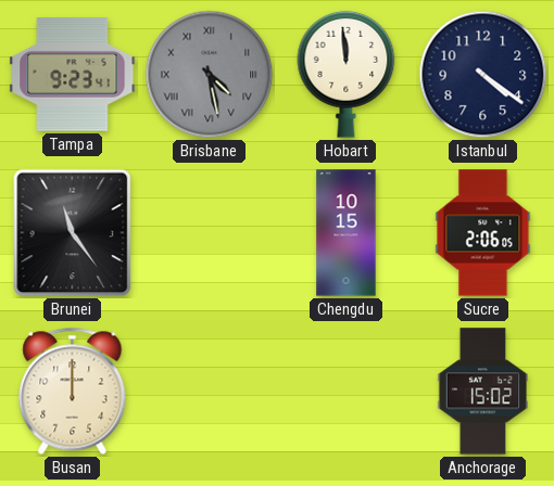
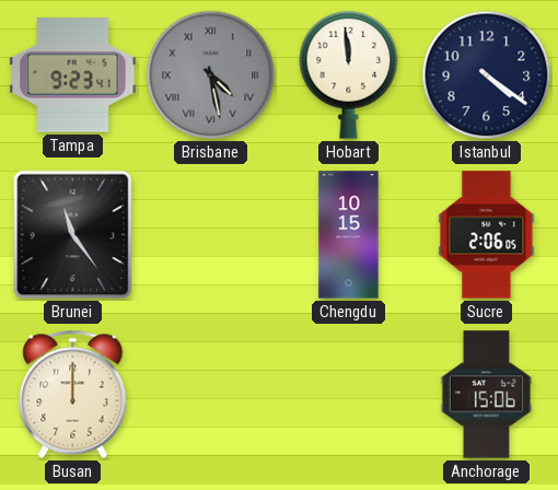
Anchorage: 15:02 -> 15:06 (487, 395)
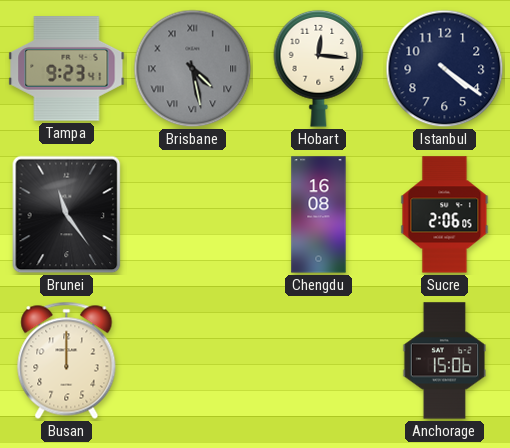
Hobart: 11:59 -> 12:16 (319, 68)
Chengdu: 10:15 -> 16:08 (319, 215)
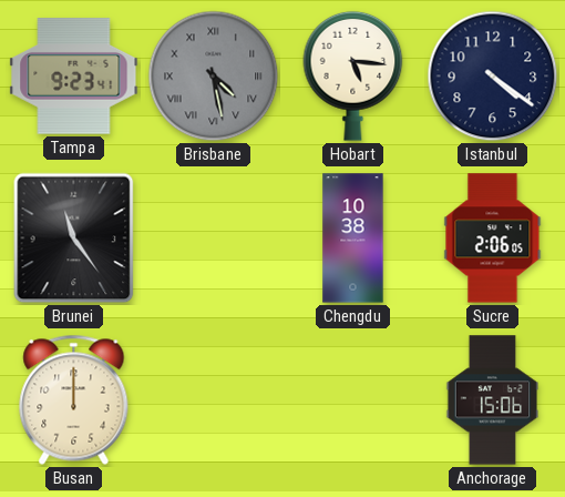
Hobart: 12:16 -> 5:16 (353, 75)
Chengdu: 16:08 -> 10:38 (353, 239)
